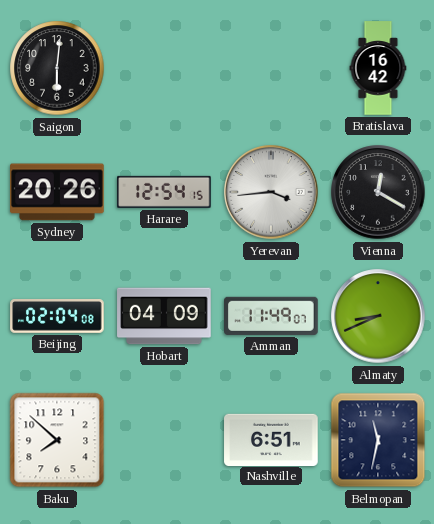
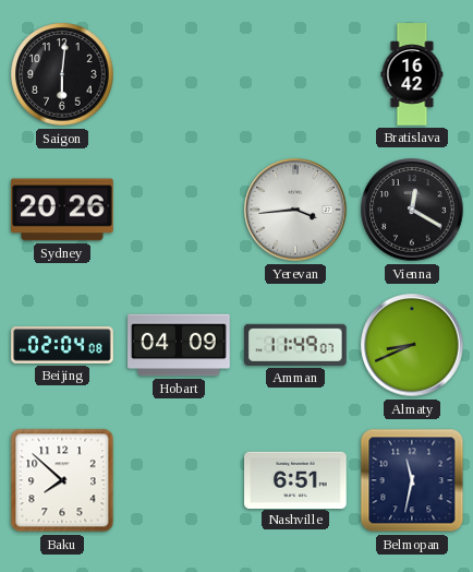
Harare: 12:54 -> none (164, 192)
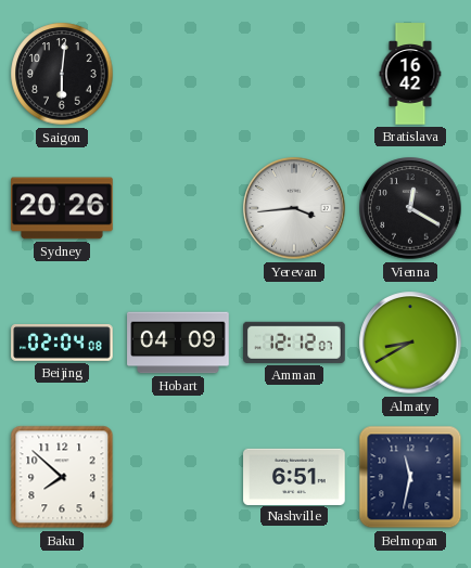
Amman: 11:49 -> 12:12 (294, 343)
Almaty: 8:41 -> 8:40 (410, 343)
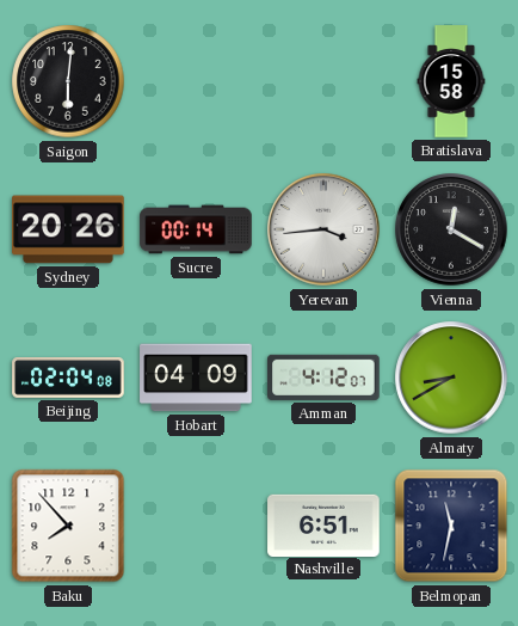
Bratislava: 16:42 -> 15:58 (451, 81)
Sucre: none -> 00:14 (196, 229)
Amman: 12:12 -> 4:12 (323, 378)
Baku: 7:52 -> 7:53 (68, 526)
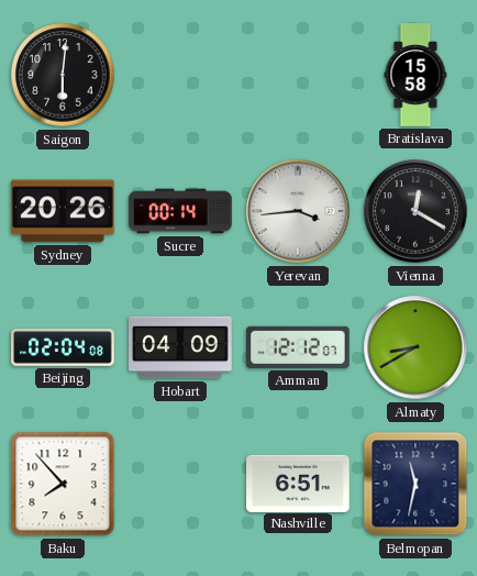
Amman: 4:12 -> 12:12 (298, 347)
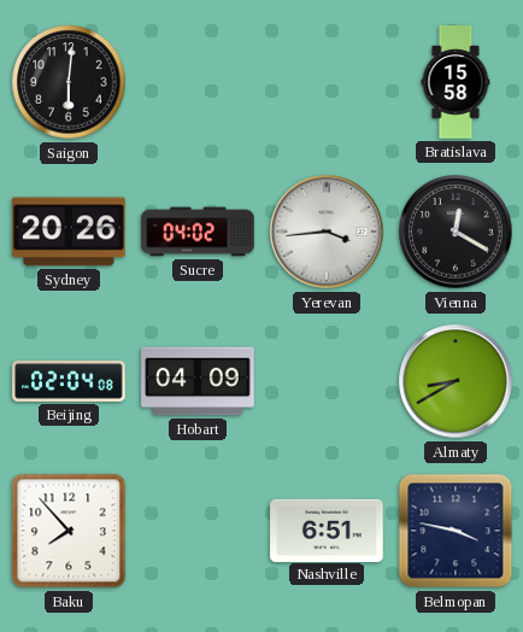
Sucre: 00:14 -> 04:02 (198, 232)
Amman: 12:12 -> none (298, 347)
Belmopan: 11:32 -> 3:47 (456, 531)
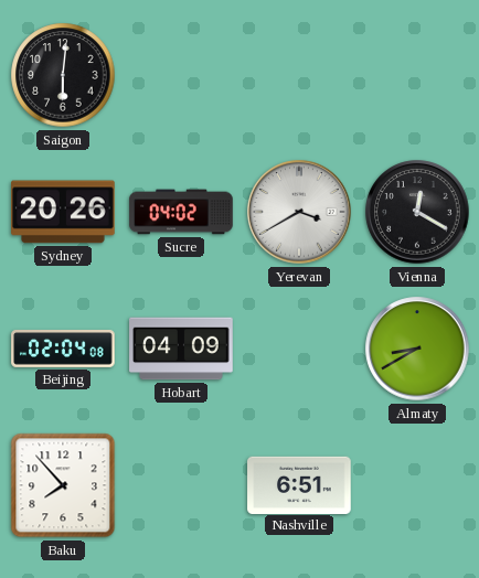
Bratislava: 15:58 -> none (456, 82)
Yerevan: 3:44 -> 3:40 (299, 212)
Belmopan: 3:47 -> none (456, 531)
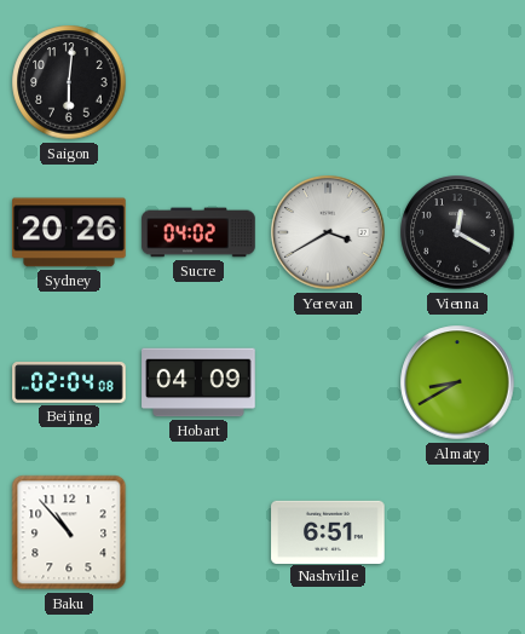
Baku: 7:53 -> 10:53 (69, 532)
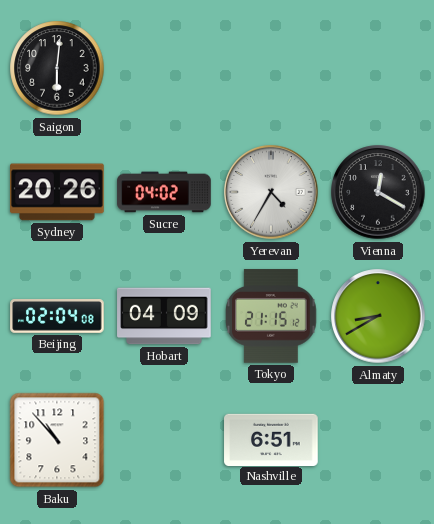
Yerevan: 3:40 -> 4:35 (271, 192)
Tokyo: none -> 21:15 (271, 316)
